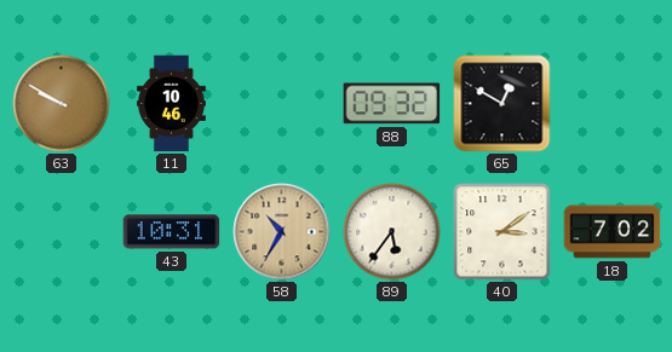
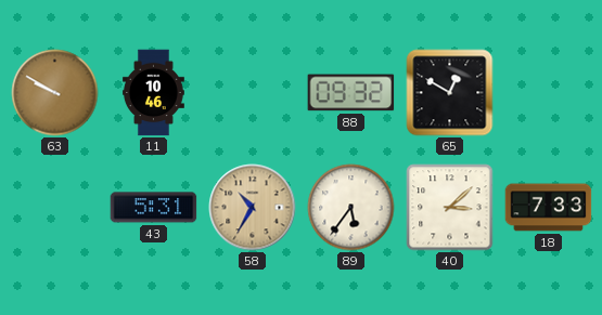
43: 10:31 -> 5:31 (154, 208)
40: 3:09 -> 3:08 (450, 208)
18: 7:02 -> 7:33 (549, 208)
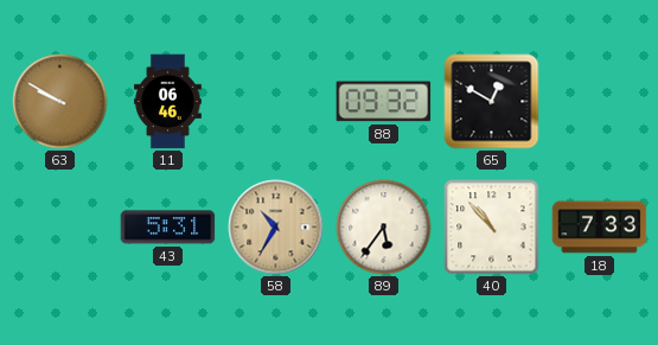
11: 10:46 -> 06:46 (167, 102)
40: 3:08 -> 10:53 (492, 228)
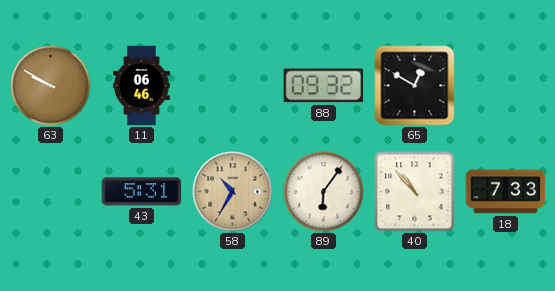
89: 5:36 -> 6:06 (324, 192)
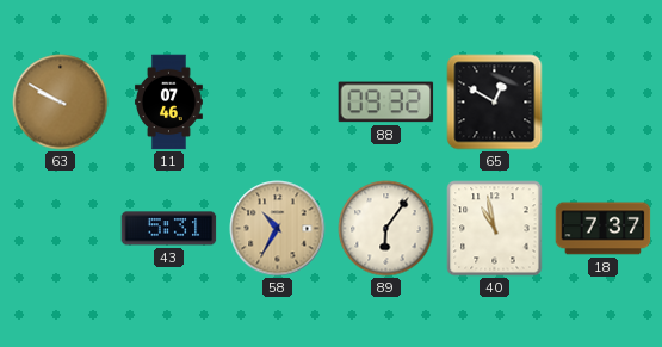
11: 06:46 -> 07:46 (168, 103)
40: 10:53 -> 10:58 (495, 229)
18: 7:33 -> 7:37 (604, 229)
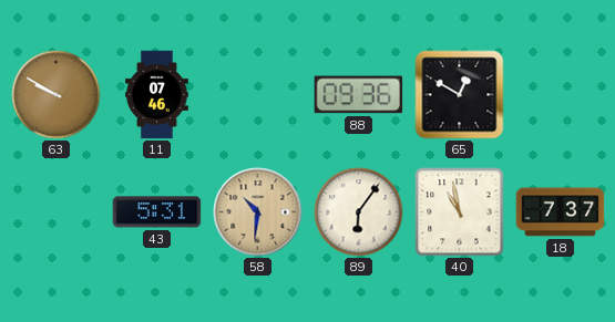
88: 09:32 -> 09:36 (359, 95)
58: 10:35 -> 10:31 (258, 212)
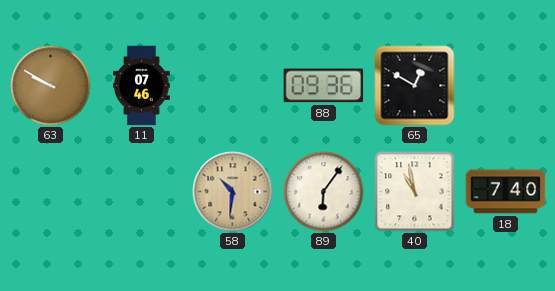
43: 5:31 -> none (157, 212)
18: 7:37 -> 7:40 (506, 192)
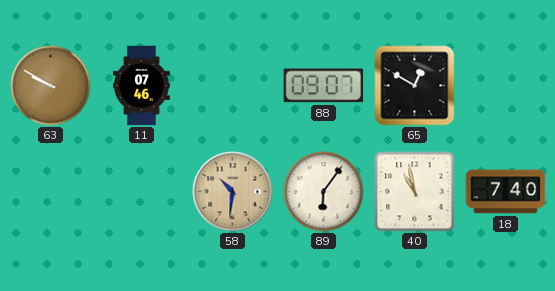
88: 09:36 -> 09:07 (324, 86)
